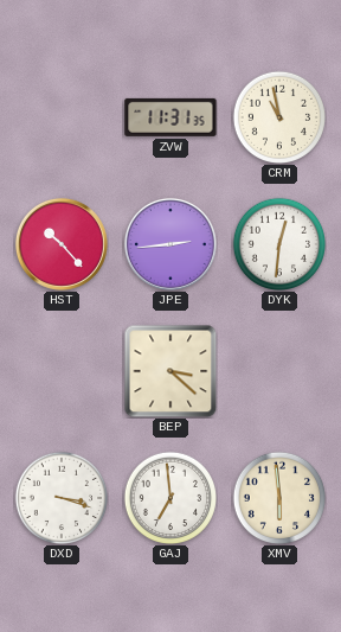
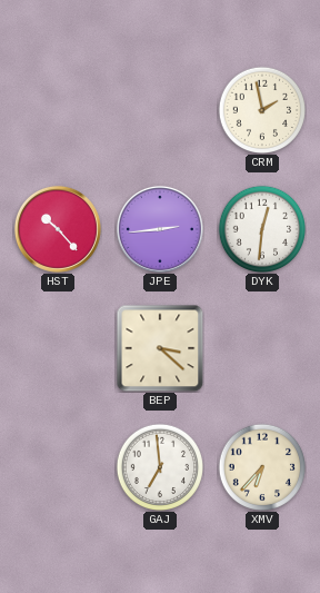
ZVW: 11:31 -> none (170, 117)
CRM: 10:58 -> 1:58 (261, 109)
DXD: 3:18 -> none (60, 497)
XMV: 5:59 -> 6:37 (261, 466)
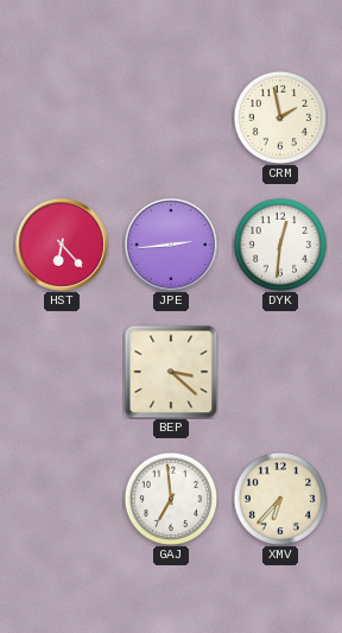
HST: 10:23 -> 6:23 (62, 245)
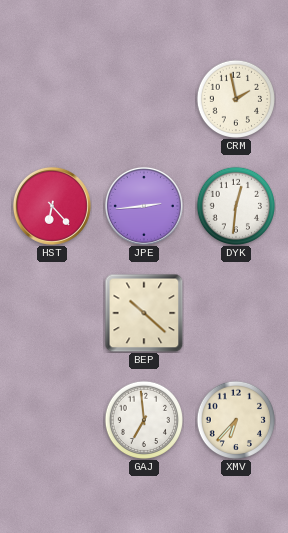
BEP: 3:22 -> 10:22 (144, 313)
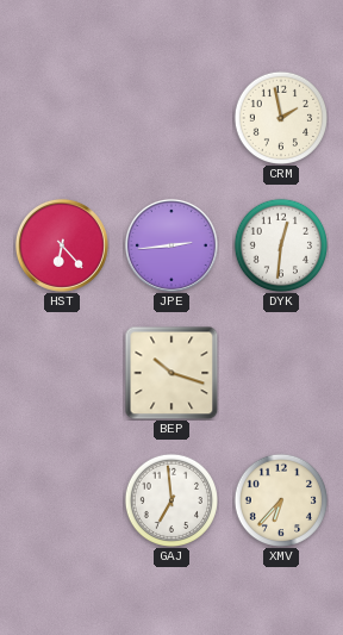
BEP: 10:22 -> 10:18 (171, 373)
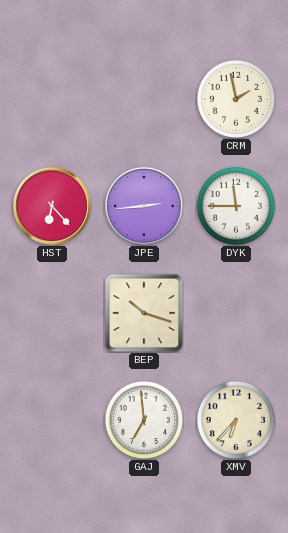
DYK: 12:31 -> 11:45 (235, 205)
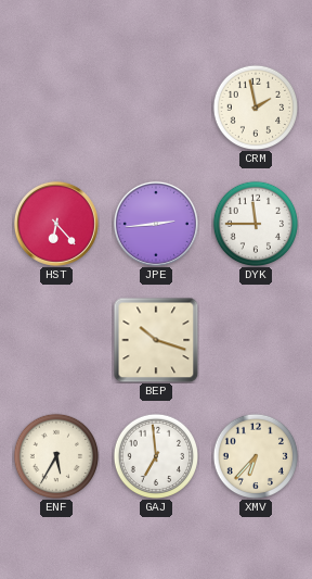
ENF: none -> 5:35 (55, 455)
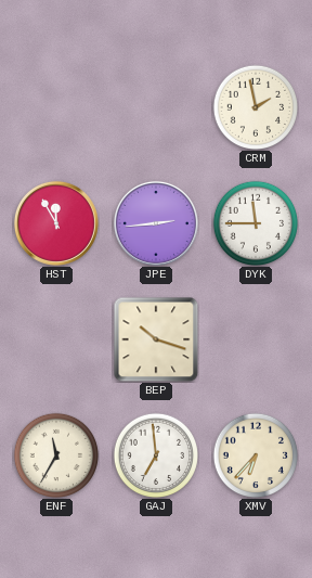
HST: 6:23 -> 11:55 (56, 223)
ENF: 5:35 -> 11:35 (55, 454)
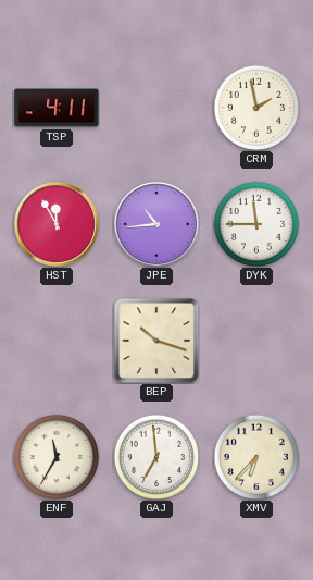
TSP: none -> 4:11 (57, 108)
JPE: 2:44 -> 10:44 (156, 224)
